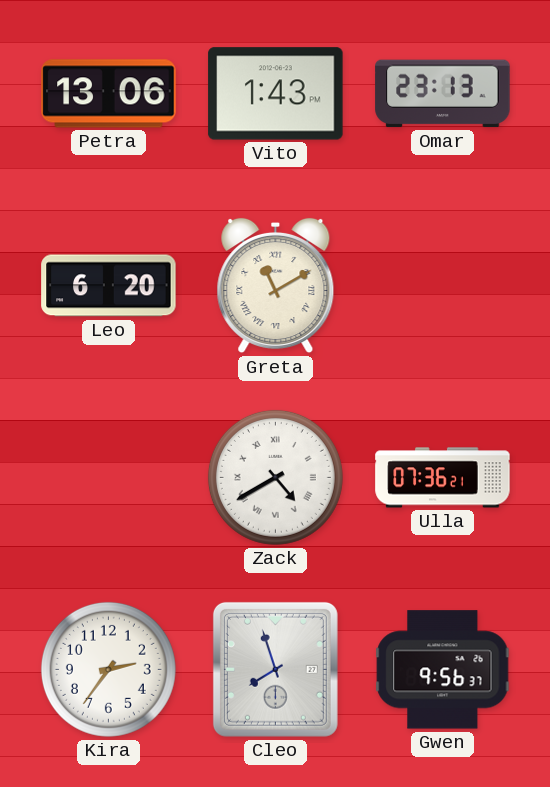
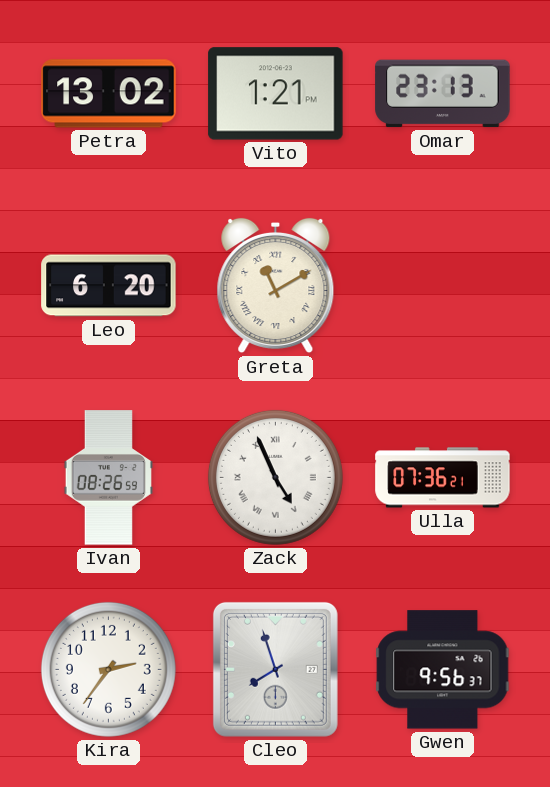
Petra: 13:06 -> 13:02 (109, 94)
Vito: 1:43 -> 1:21 (276, 94)
Ivan: none -> 08:26 (108, 478)
Zack: 4:40 -> 4:56 (275, 477)
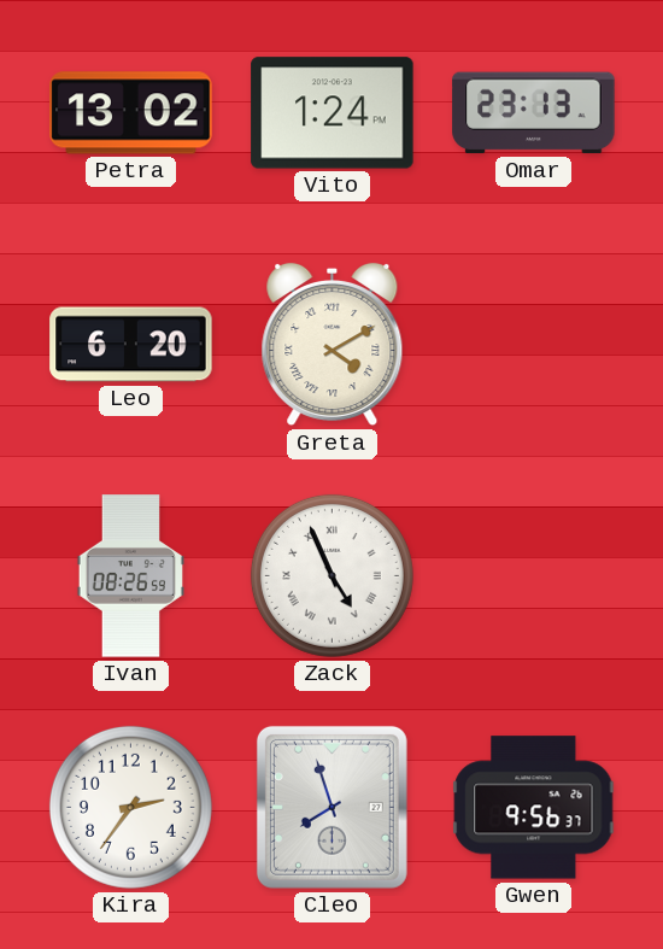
Vito: 1:21 -> 1:24 (333, 113)
Greta: 11:10 -> 4:10 (333, 345)
Ulla: 07:36 -> none (443, 478)
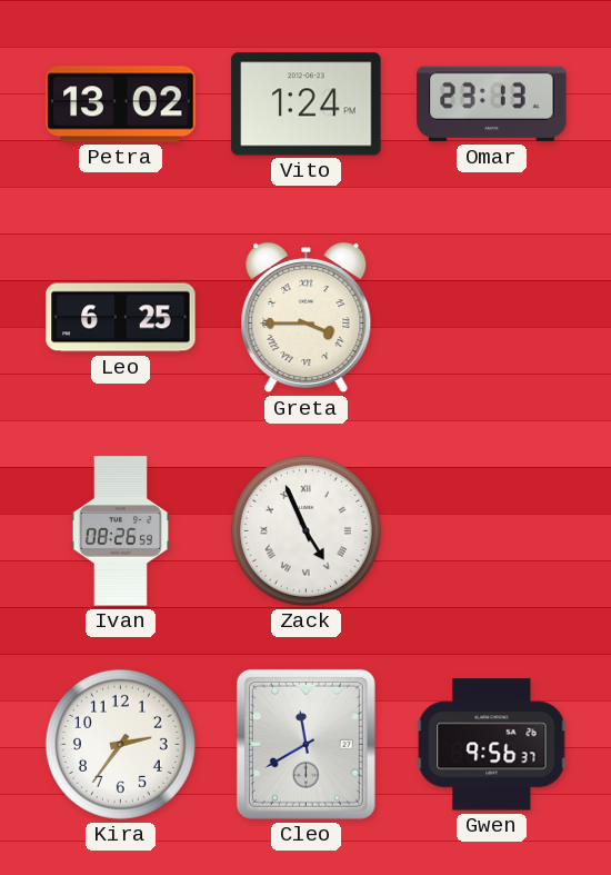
Leo: 6:20 -> 6:25 (121, 318)
Greta: 4:10 -> 3:45 (307, 318)
Cleo: 7:57 -> 11:40 (305, 744)
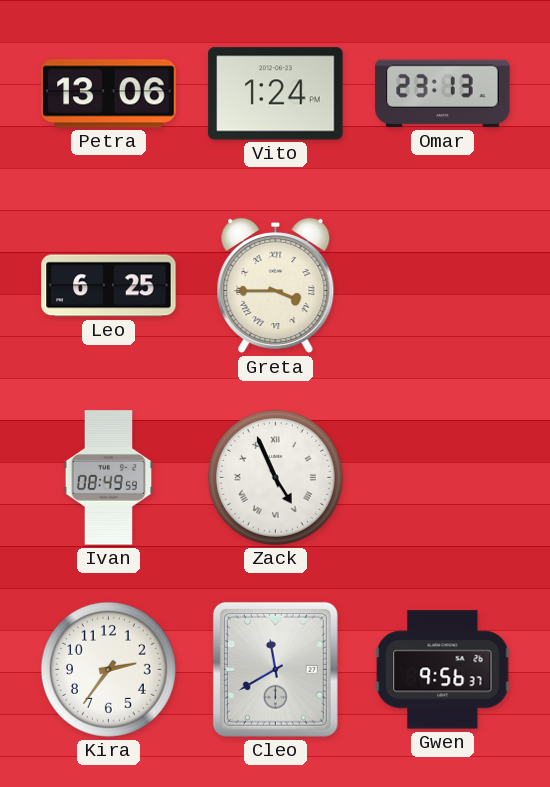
Petra: 13:02 -> 13:06 (109, 94)
Ivan: 08:26 -> 08:49 (108, 478)
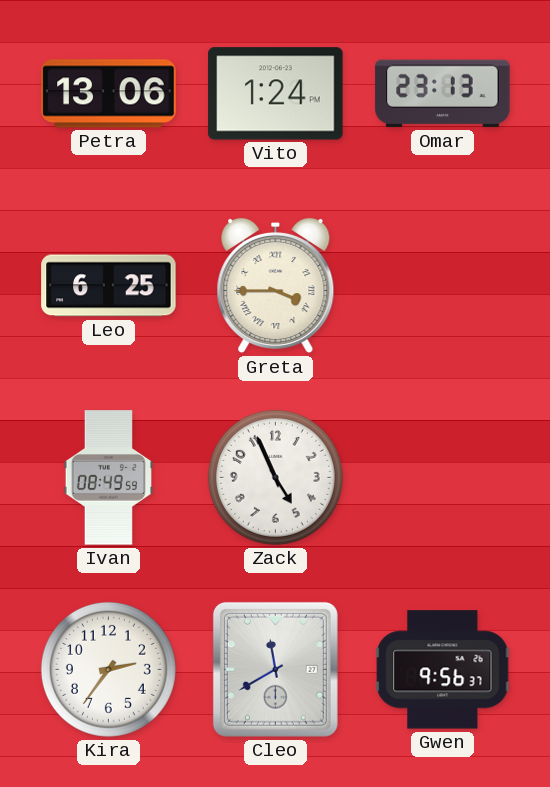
Zack numerals: Roman -> Arabic (275, 477)
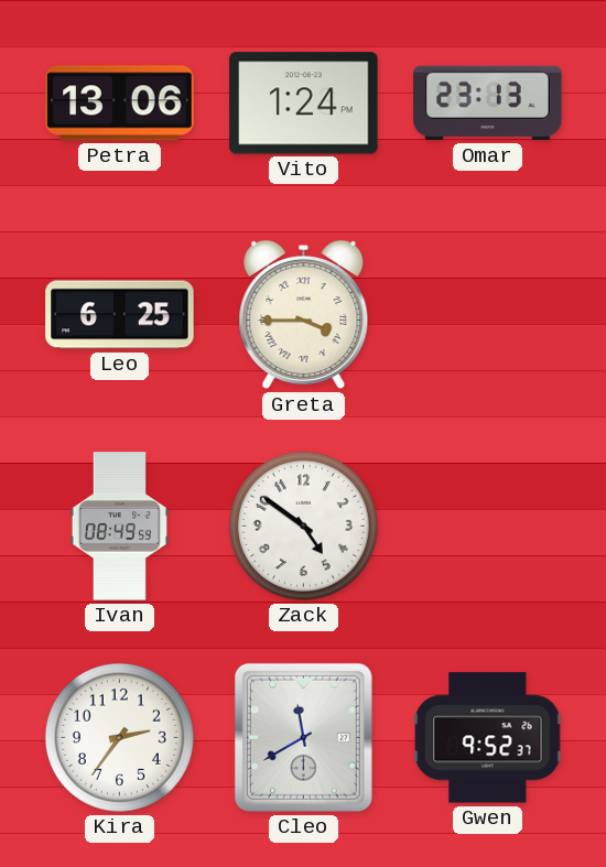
Zack: 4:56 -> 4:51 (303, 525)
Gwen: 9:56 -> 9:52 (488, 738)
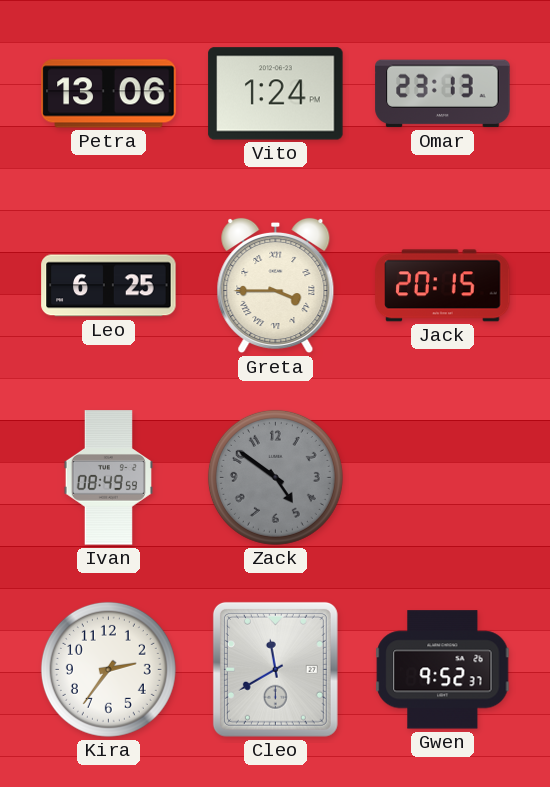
Jack: none -> 20:15 (443, 286)
Zack dial: white -> grey (275, 477)
